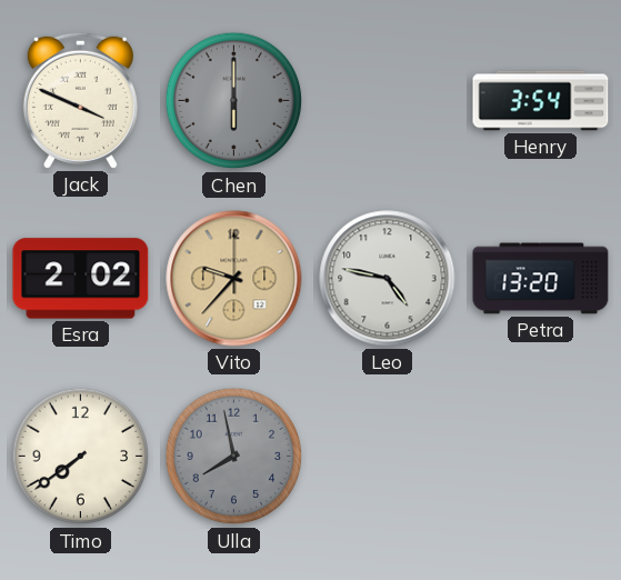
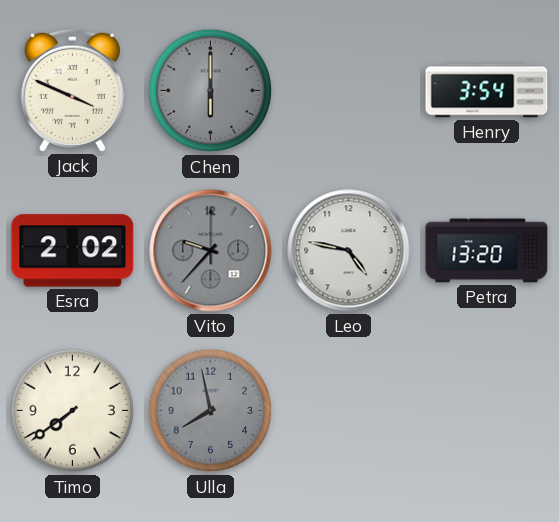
Vito dial: champagne -> grey (211, 251)
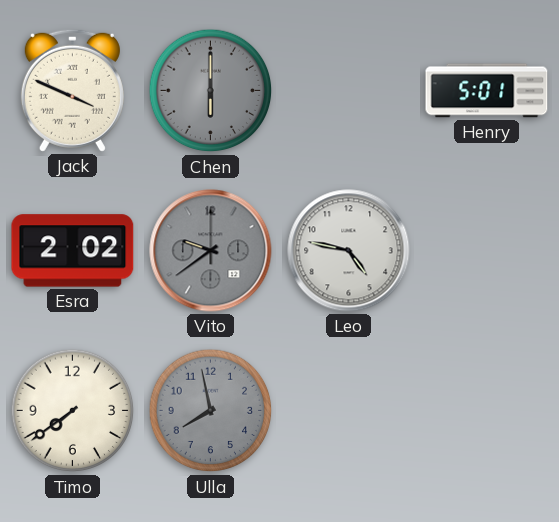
Henry: 3:54 -> 5:01 (487, 91)
Vito: 9:37 -> 9:39 (211, 251)
Petra: 13:20 -> none (487, 251)
